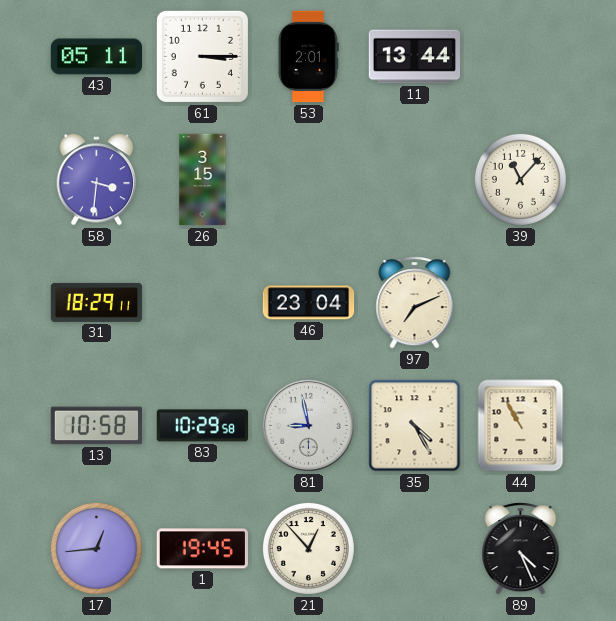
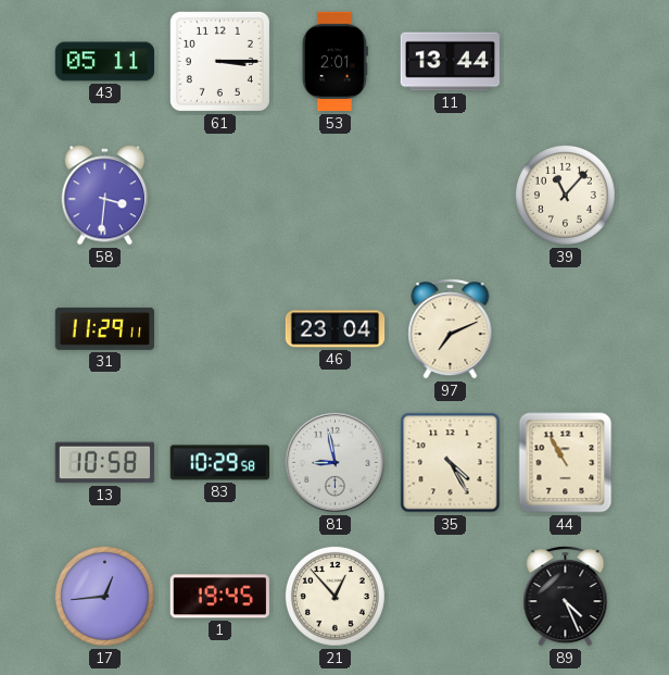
26: 3:15 -> none (203, 180)
31: 18:29 -> 11:29 (105, 328)
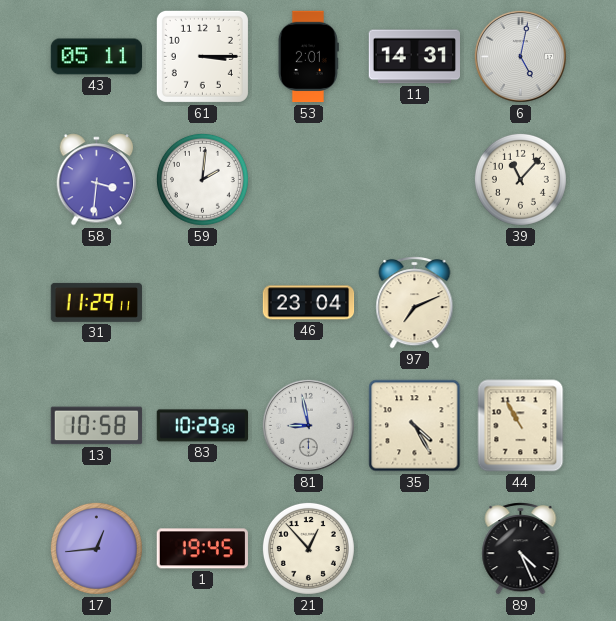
11: 13:44 -> 14:31 (414, 57)
6: none -> 5:02 (520, 56)
59: none -> 2:01 (202, 179)
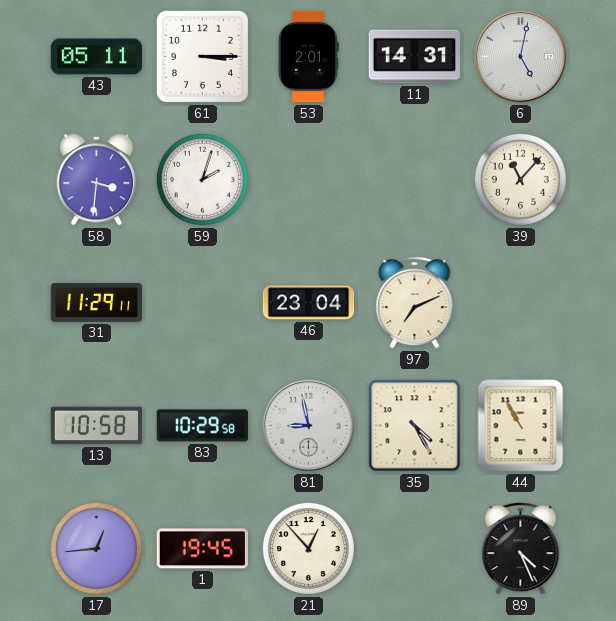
59: 2:01 -> 2:03 (202, 179)
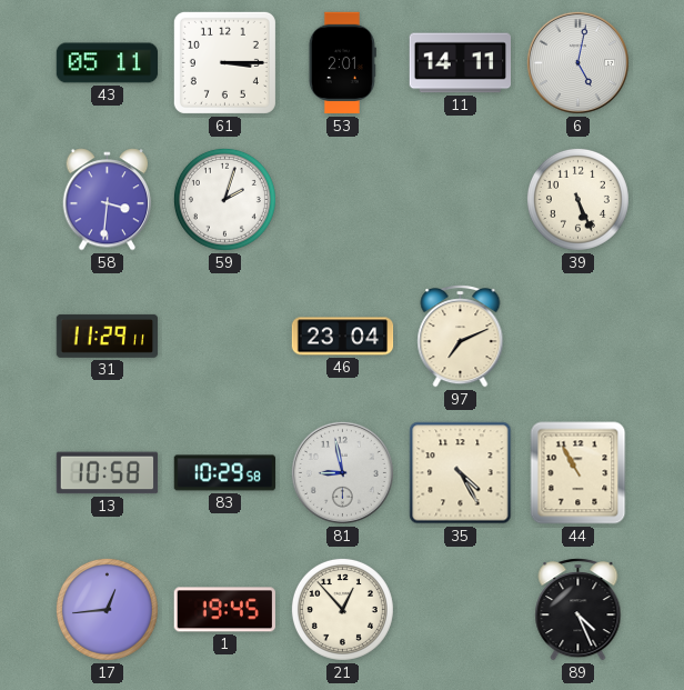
11: 14:31 -> 14:11 (460, 63)
39: 11:07 -> 5:26 (577, 199)
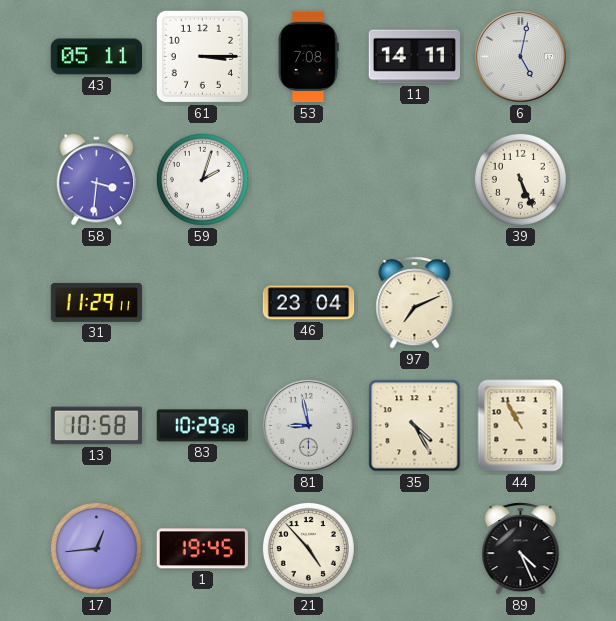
53: 2:01 -> 7:08 (308, 57)
21: 12:53 -> 4:53 (308, 548)
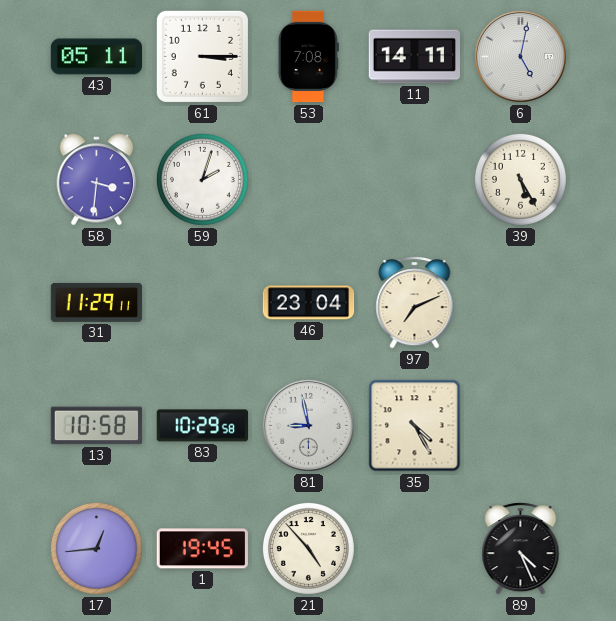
39: 5:26 -> 5:25 (520, 179)
44: 10:55 -> none (521, 426)
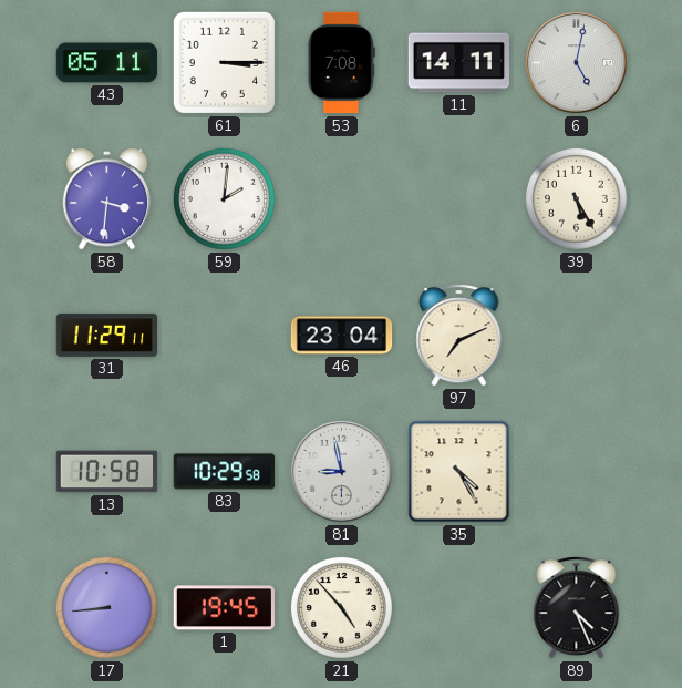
59: 2:03 -> 2:01 (224, 198)
17: 12:44 -> 8:44 (106, 607)
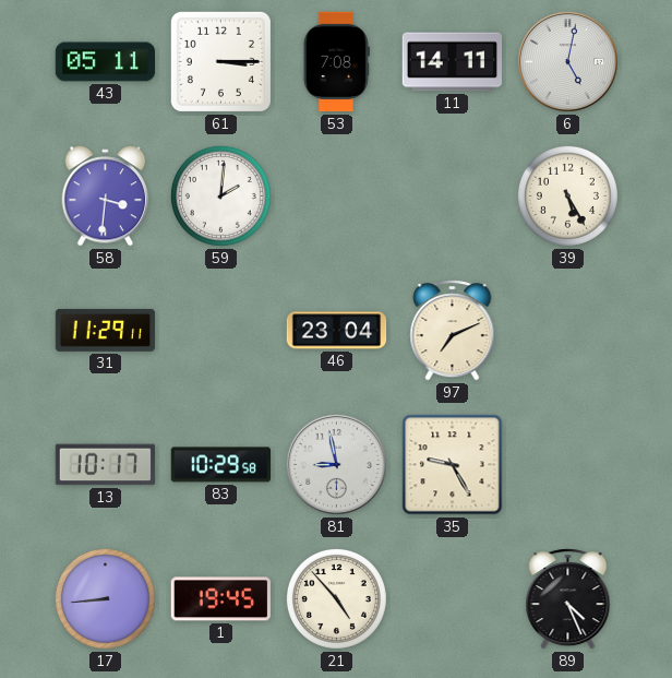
13: 10:58 -> 10:17 (106, 465)
35: 4:25 -> 9:25 (453, 465)
